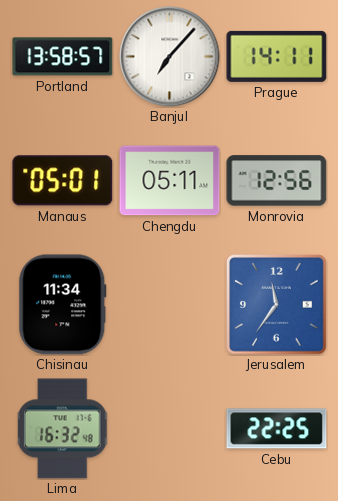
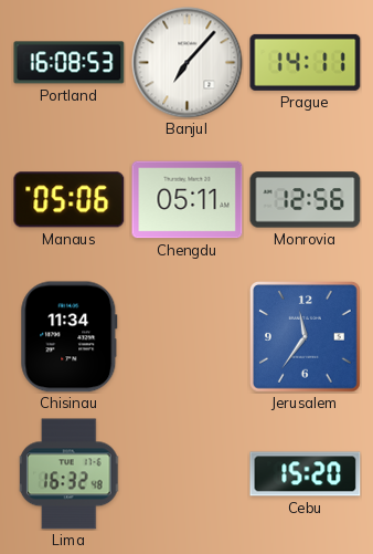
Portland: 13:58 -> 16:08 (70, 63)
Manaus: 05:01 -> 05:06 (70, 200)
Cebu: 22:25 -> 15:20 (306, 474)
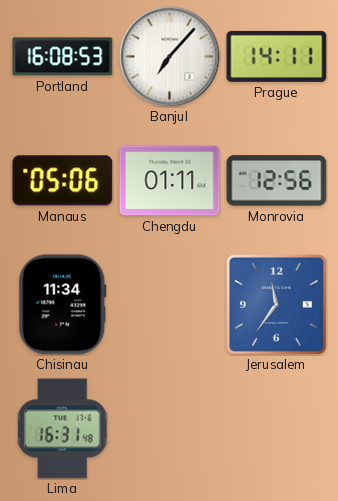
Chengdu: 05:11 -> 01:11 (170, 181)
Lima: 16:32 -> 16:31 (63, 429)
Cebu: 15:20 -> none (306, 474)
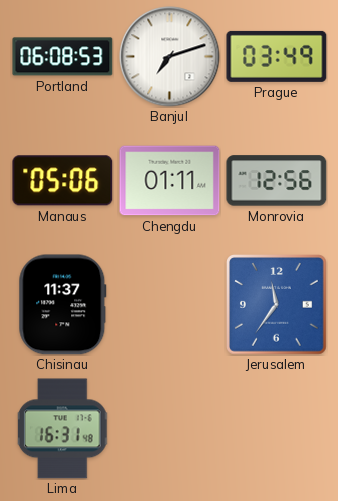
Portland: 16:08 -> 06:08 (63, 57)
Banjul: 7:07 -> 7:12 (170, 57)
Prague: 14:11 -> 03:49 (277, 56)
Chisinau: 11:34 -> 11:37 (63, 305)
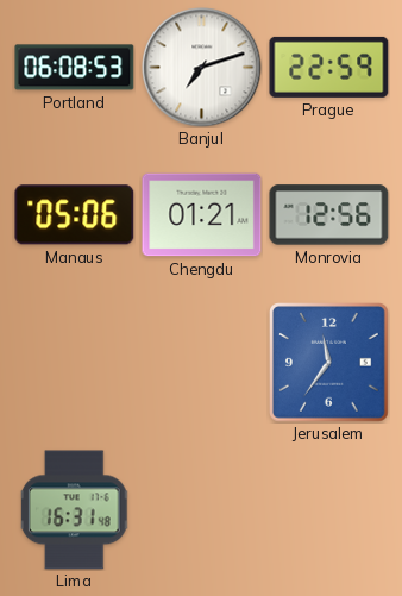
Prague: 03:49 -> 22:59 (329, 67)
Chengdu: 01:11 -> 01:21 (202, 215)
Chisinau: 11:37 -> none (63, 305)
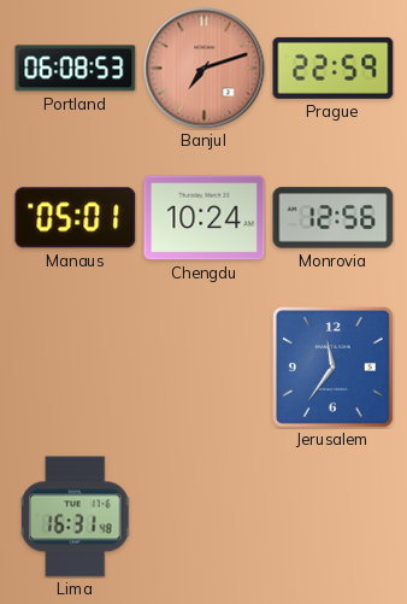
Banjul dial: white -> salmon (205, 69)
Manaus: 05:06 -> 05:01 (76, 218)
Chengdu: 01:21 -> 10:24 (205, 218)
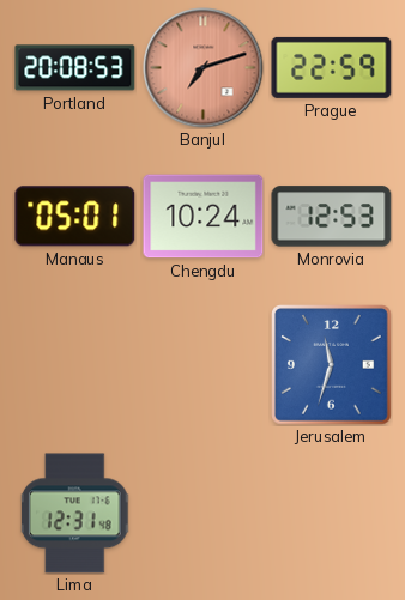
Portland: 06:08 -> 20:08 (75, 68)
Monrovia: 12:56 -> 12:53 (332, 217)
Jerusalem: 11:36 -> 11:33 (332, 365)
Lima: 16:31 -> 12:31 (75, 514)
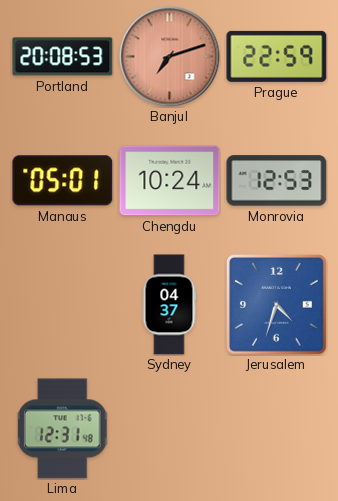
Sydney: none -> 04:37 (169, 305)
Jerusalem: 11:33 -> 4:33 (277, 305)
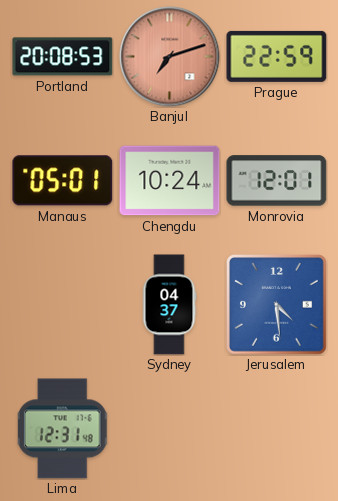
Monrovia: 12:53 -> 12:01 (277, 181)
Jerusalem: 4:33 -> 4:29 (277, 305)
